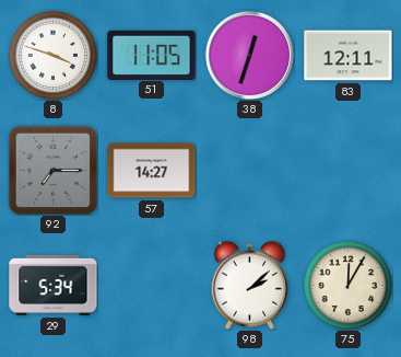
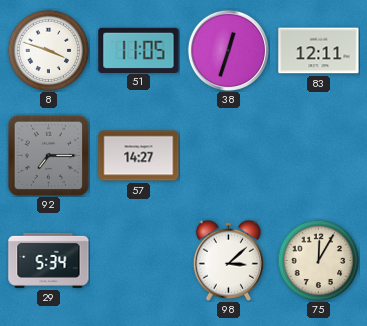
98: 2:08 -> 3:08 (228, 260)
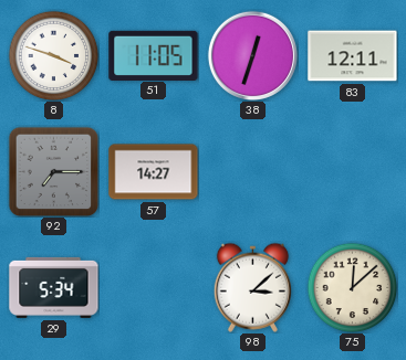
75: 12:05 -> 12:08 (352, 287)
